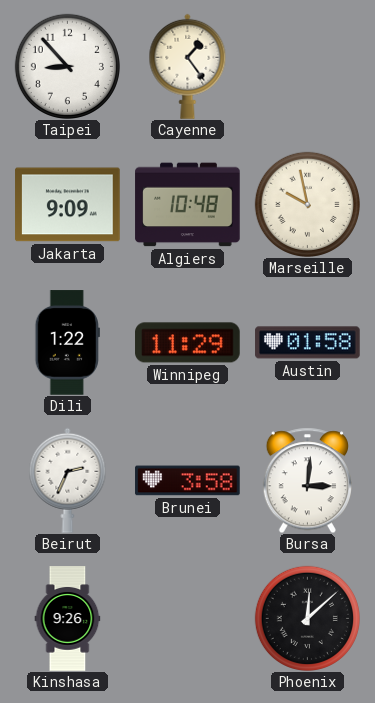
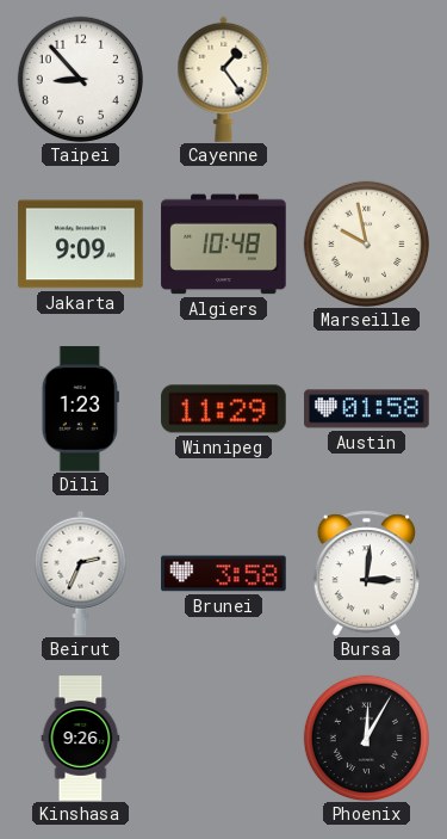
Dili: 1:22 -> 1:23 (80, 409)
Phoenix: 12:08 -> 12:05 (366, 738)
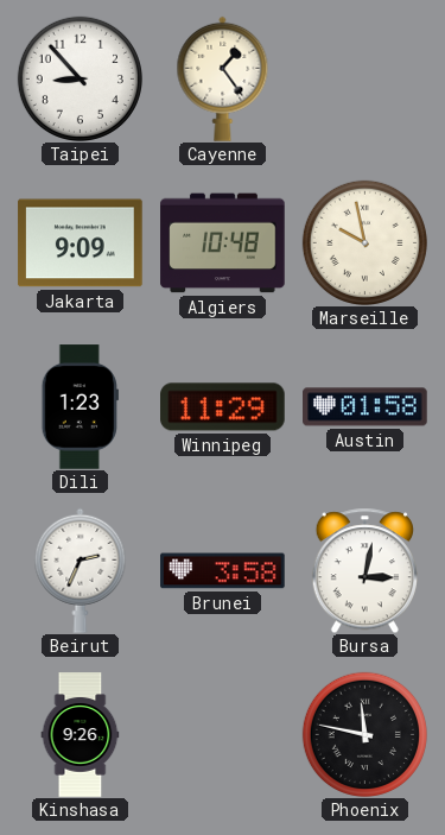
Bursa: 3:01 -> 3:02 (364, 570)
Phoenix: 12:05 -> 11:47 (364, 734)
